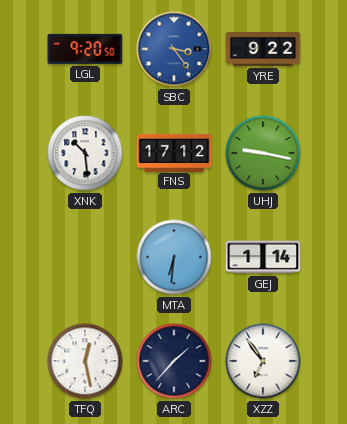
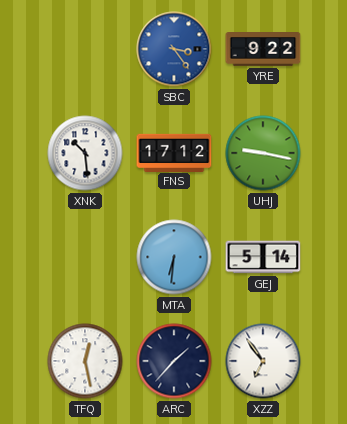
LGL: 9:20 -> none (85, 49)
GEJ: 1:14 -> 5:14 (263, 257)
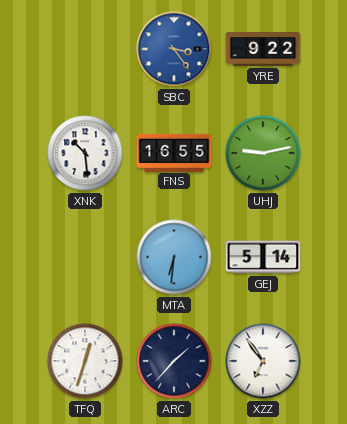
FNS: 17:12 -> 16:55 (174, 152)
UHJ: 9:17 -> 9:13 (263, 153)
TFQ: 12:28 -> 12:33 (85, 361)
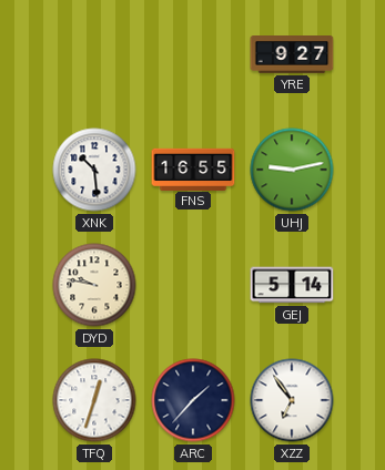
SBC: 3:24 -> none (174, 49)
YRE: 9:22 -> 9:27 (292, 55)
DYD: none -> 9:47 (94, 285)
MTA: 6:31 -> none (174, 257)
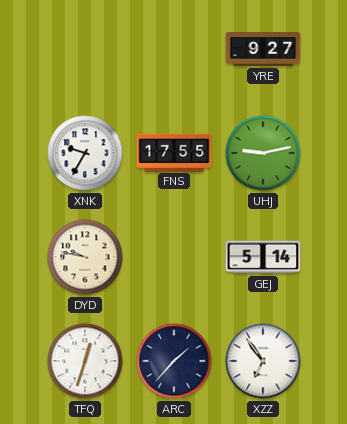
XNK: 10:29 -> 9:35 (85, 153)
FNS: 16:55 -> 17:55 (174, 152)
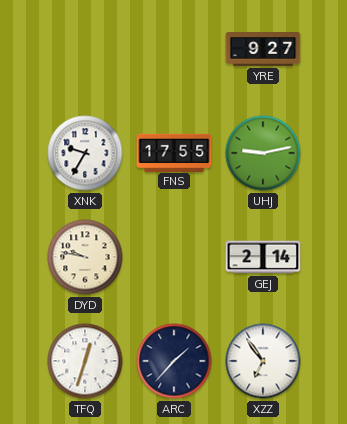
GEJ: 5:14 -> 2:14 (263, 257)
